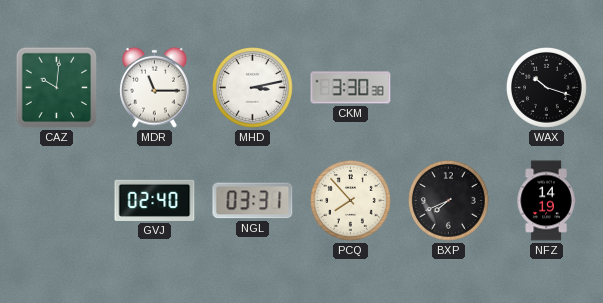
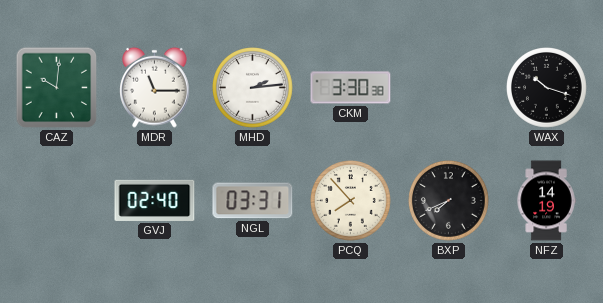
MHD: 3:13 -> 2:14 (253, 88)
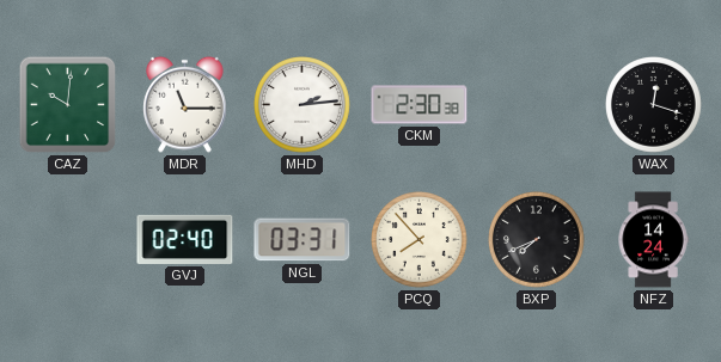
CKM: 3:30 -> 2:30 (420, 105)
WAX: 10:18 -> 12:18 (654, 105)
NFZ: 14:19 -> 14:24 (653, 240)
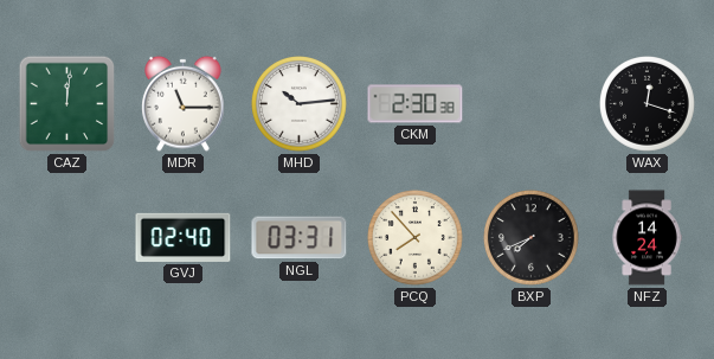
CAZ: 10:01 -> 12:01 (67, 104)
MHD: 2:14 -> 10:14 (300, 104)
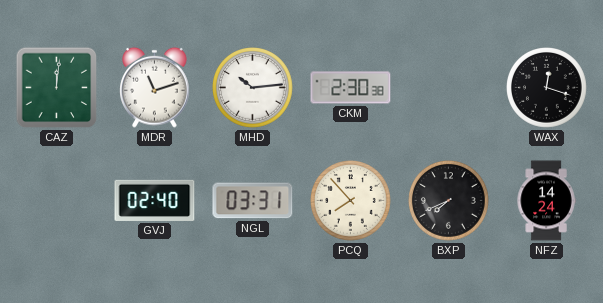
MDR: 11:15 -> 11:12 (155, 87)
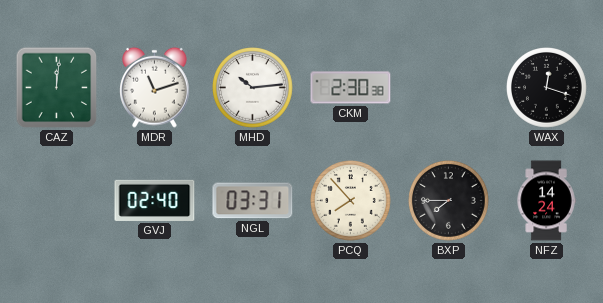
BXP: 7:41 -> 7:45 (449, 201)
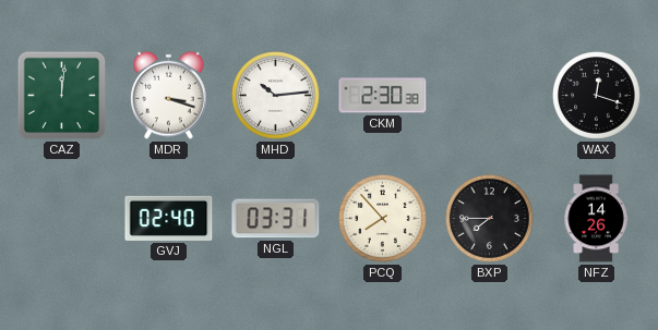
MDR: 11:12 -> 3:18 (169, 95)
NFZ: 14:24 -> 14:26 (596, 219)
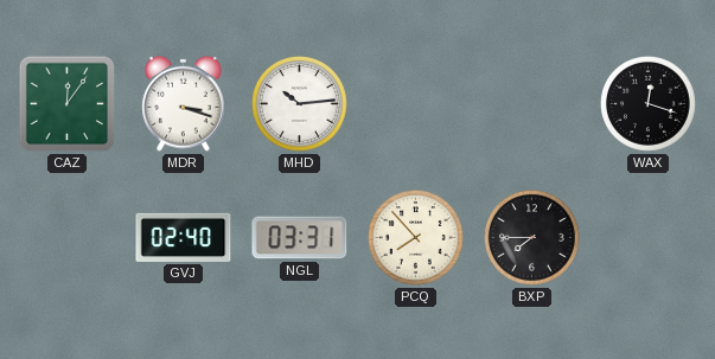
CAZ: 12:01 -> 12:06 (68, 104)
CKM: 2:30 -> none (383, 96)
NFZ: 14:26 -> none (596, 219)
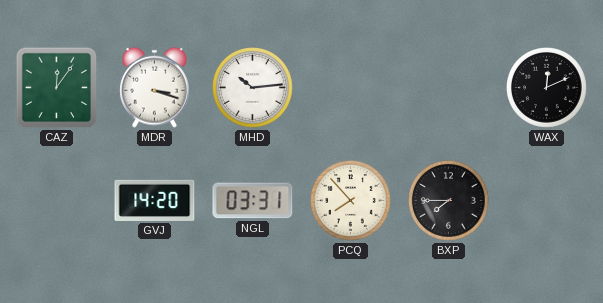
WAX: 12:18 -> 12:11 (547, 88)
GVJ: 02:40 -> 14:20 (155, 200)
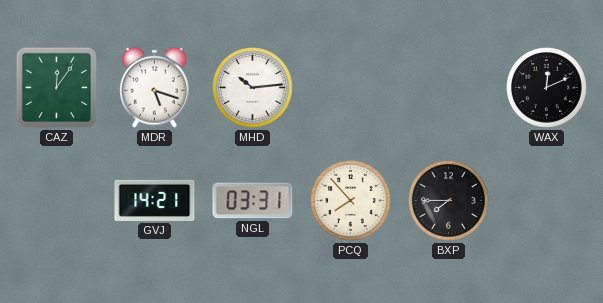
MDR: 3:18 -> 5:18 (155, 87)
GVJ: 14:20 -> 14:21 (155, 200)
